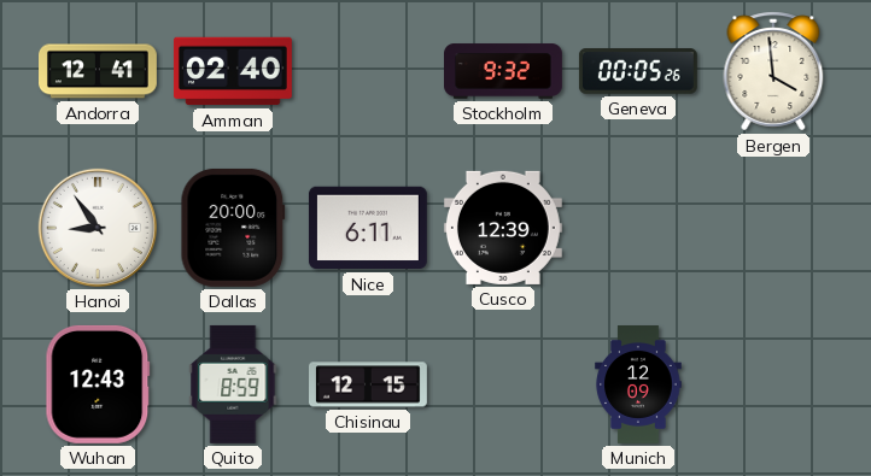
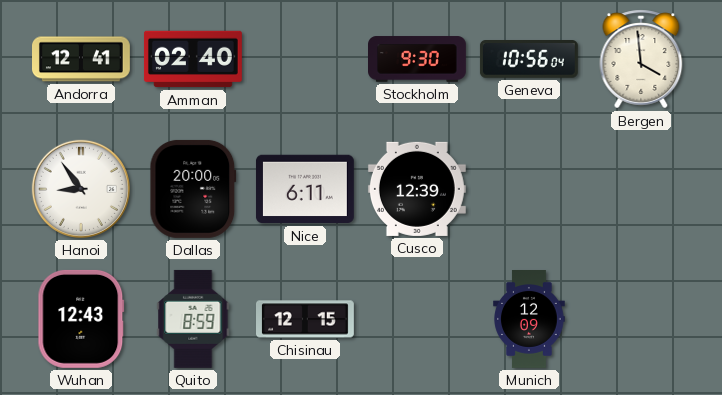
Stockholm: 9:32 -> 9:30 (418, 59)
Geneva: 00:05 -> 10:56 (529, 60)
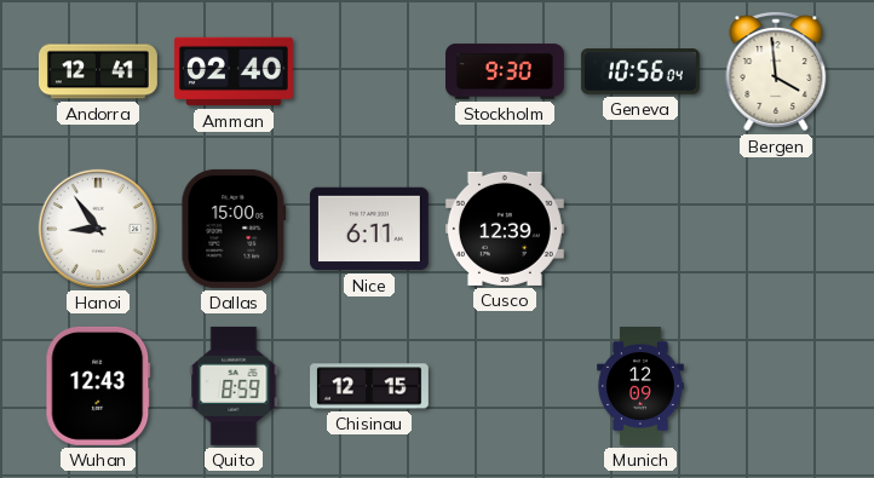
Dallas: 20:00 -> 15:00 (234, 229)
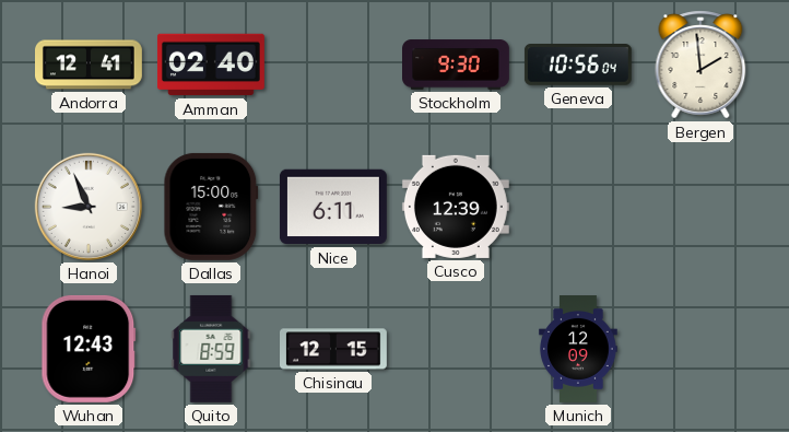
Bergen: 3:59 -> 1:59 (700, 65)
Hanoi: 8:54 -> 8:56 (89, 207)
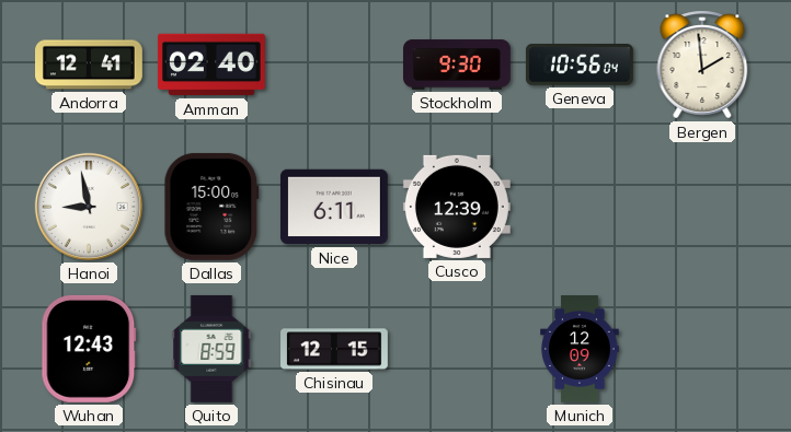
Hanoi: 8:56 -> 8:58 (89, 207)
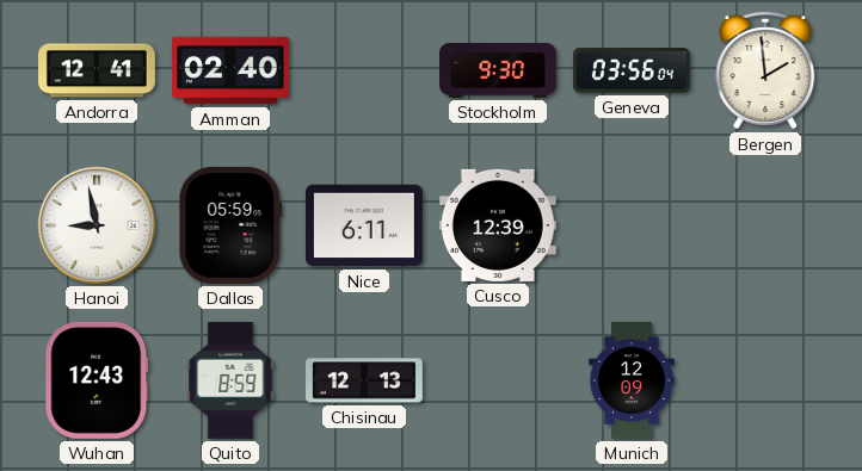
Geneva: 10:56 -> 03:56 (632, 72)
Dallas: 15:00 -> 05:59 (230, 225)
Chisinau: 12:15 -> 12:13 (365, 380)
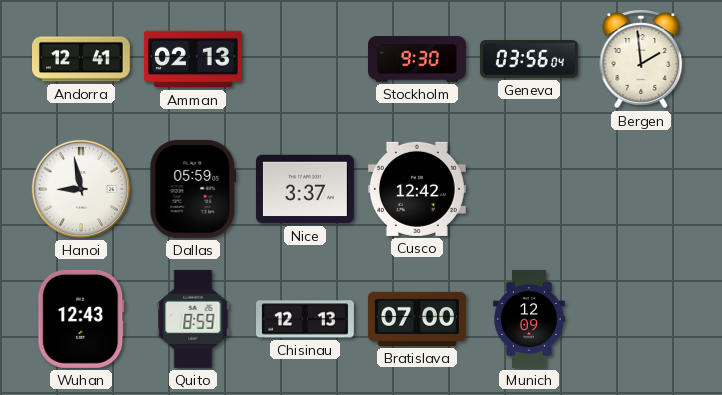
Amman: 02:40 -> 02:13 (193, 59)
Nice: 6:11 -> 3:37 (305, 189)
Cusco: 12:39 -> 12:42 (417, 189)
Bratislava: none -> 07:00 (417, 319)
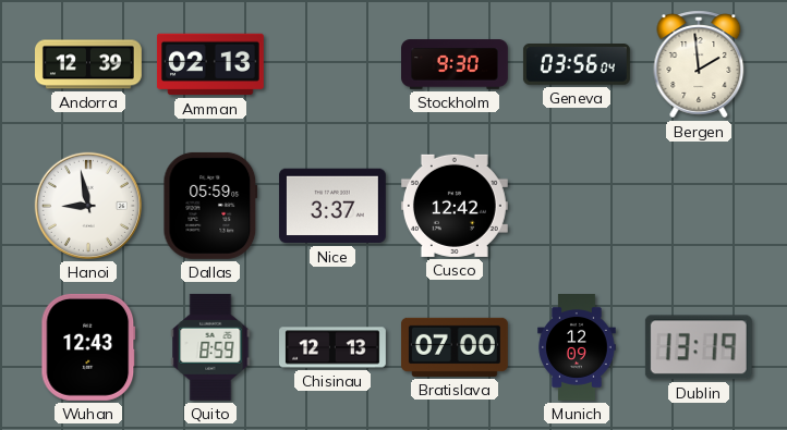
Andorra: 12:41 -> 12:39 (89, 64)
Dublin: none -> 13:19 (699, 347)
